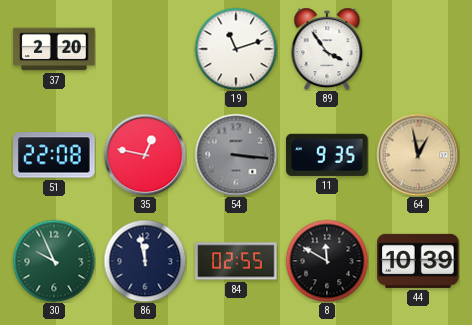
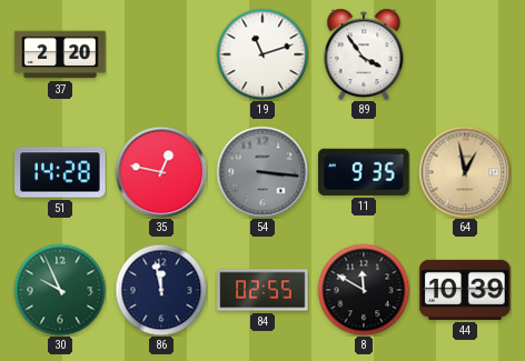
51: 22:08 -> 14:28 (60, 172)
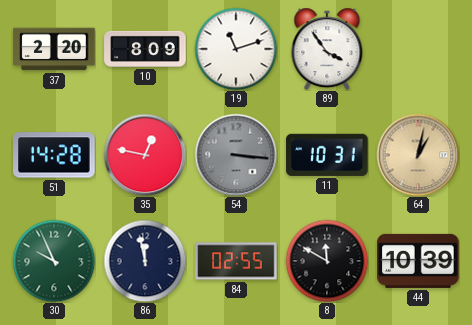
10: none -> 8:09 (145, 49)
11: 9:35 -> 10:31 (327, 155)
64: 12:58 -> 1:02 (418, 155)
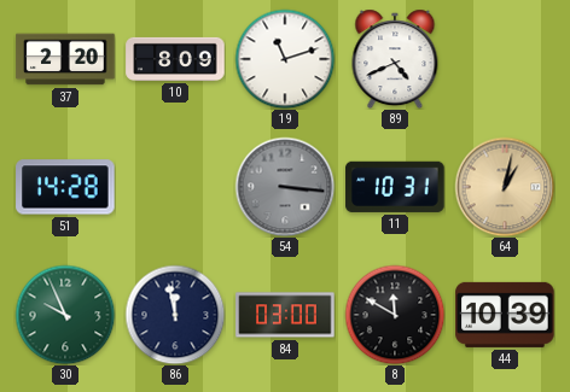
89: 3:54 -> 4:41 (395, 59)
35: 12:47 -> none (145, 155)
84: 02:55 -> 03:00 (285, 315)
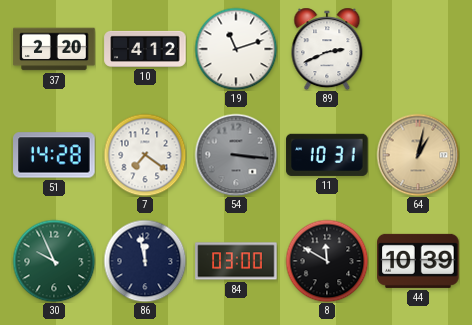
10: 8:09 -> 4:12 (145, 49)
89: 4:41 -> 2:41 (327, 49)
7: none -> 7:21 (145, 155)
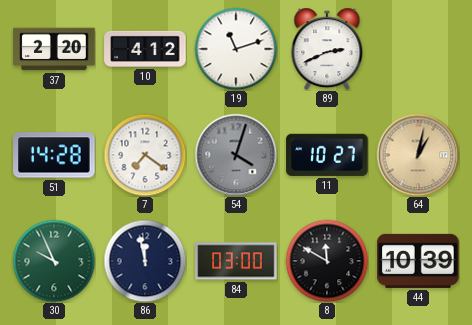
54: 3:16 -> 4:03 (236, 155)
11: 10:31 -> 10:27 (327, 155)
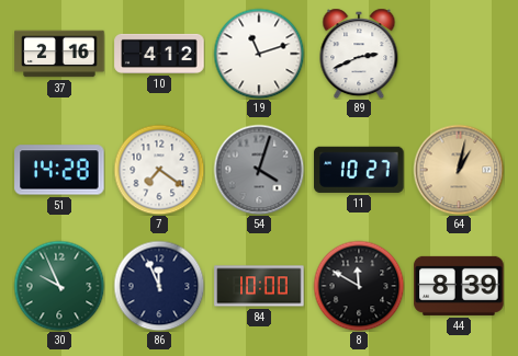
37: 2:20 -> 2:16 (59, 54)
86: 11:58 -> 11:56 (159, 286)
84: 03:00 -> 10:00 (259, 286)
44: 10:39 -> 8:39 (459, 286)
